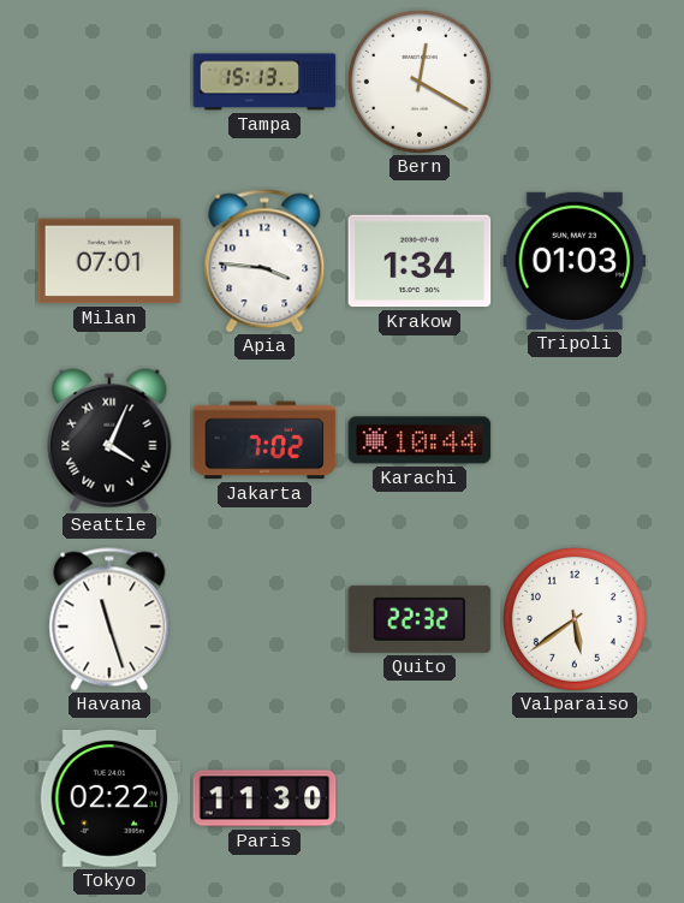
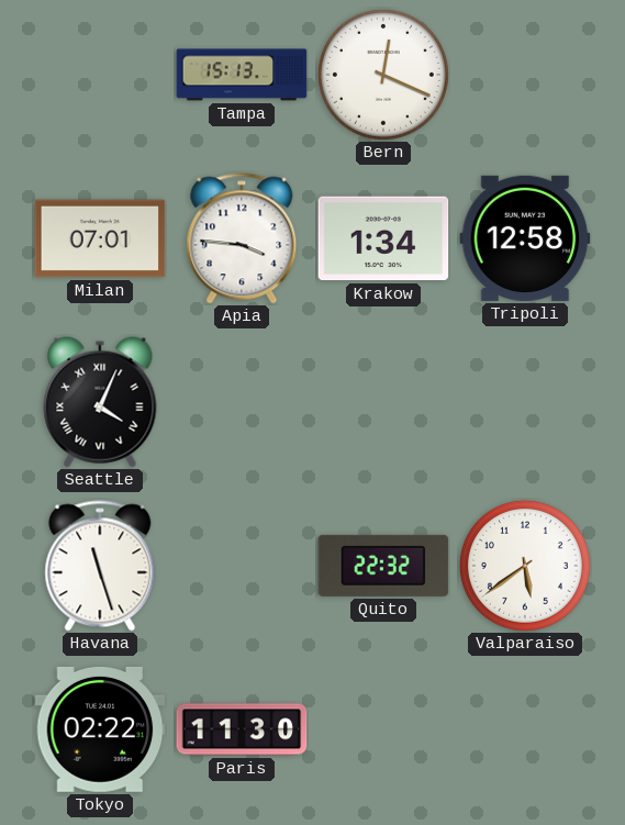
Bern: 12:20 -> 12:19 (383, 75)
Tripoli: 01:03 -> 12:58 (525, 238)
Jakarta: 7:02 -> none (264, 440)
Karachi: 10:44 -> none (420, 440)
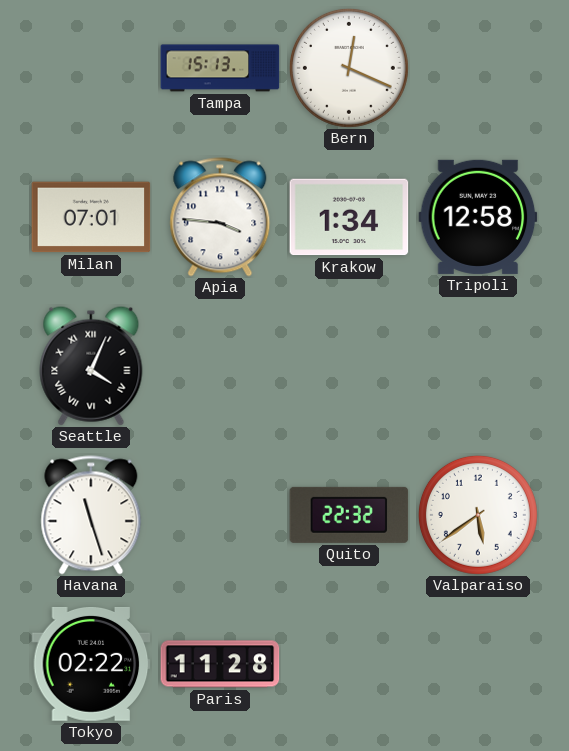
Paris: 11:30 -> 11:28 (220, 664)
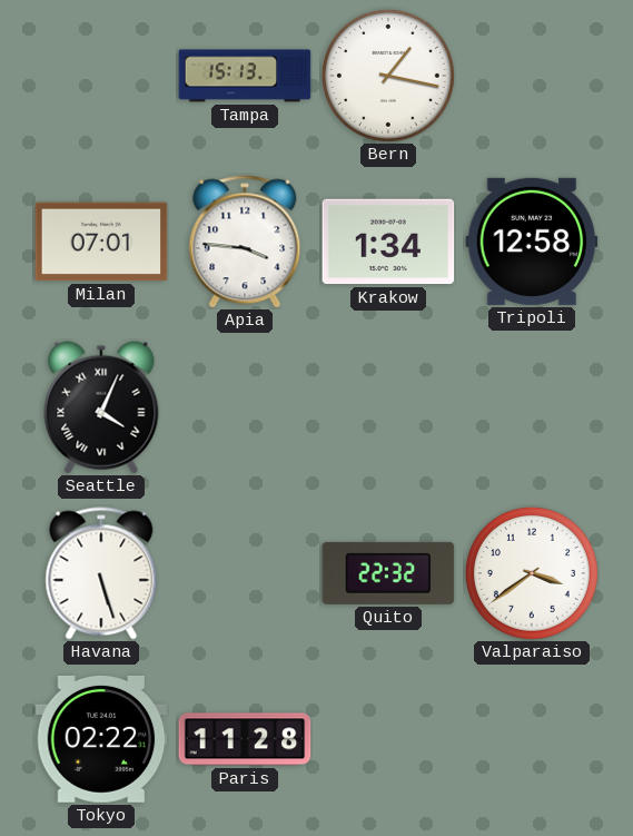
Bern: 12:19 -> 1:17 (388, 76)
Havana: 11:27 -> 5:27 (101, 573)
Valparaiso: 5:39 -> 3:39 (532, 573)
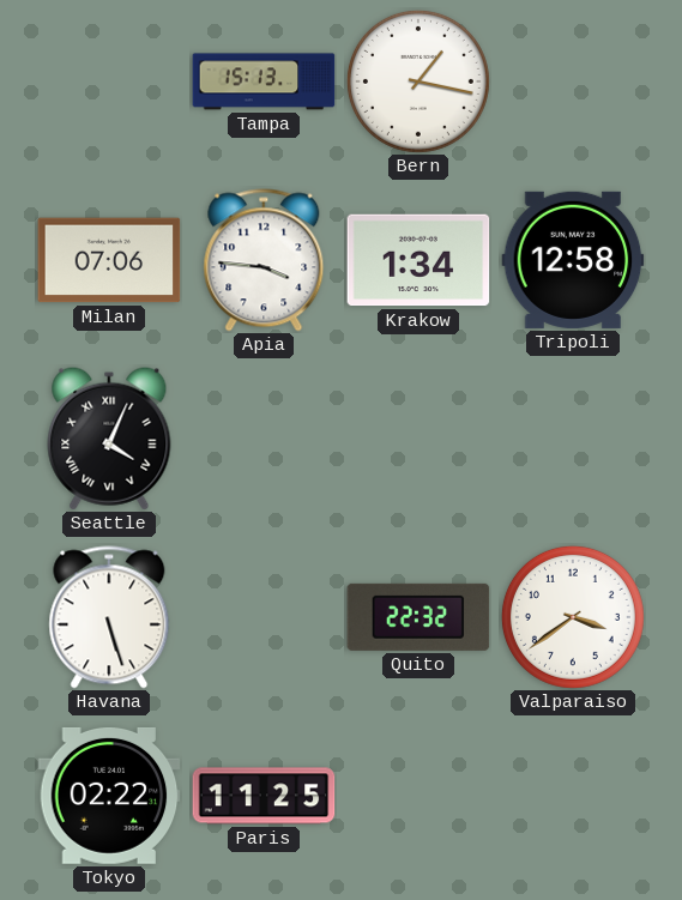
Milan: 07:01 -> 07:06 (109, 260)
Paris: 11:28 -> 11:25 (264, 796)
